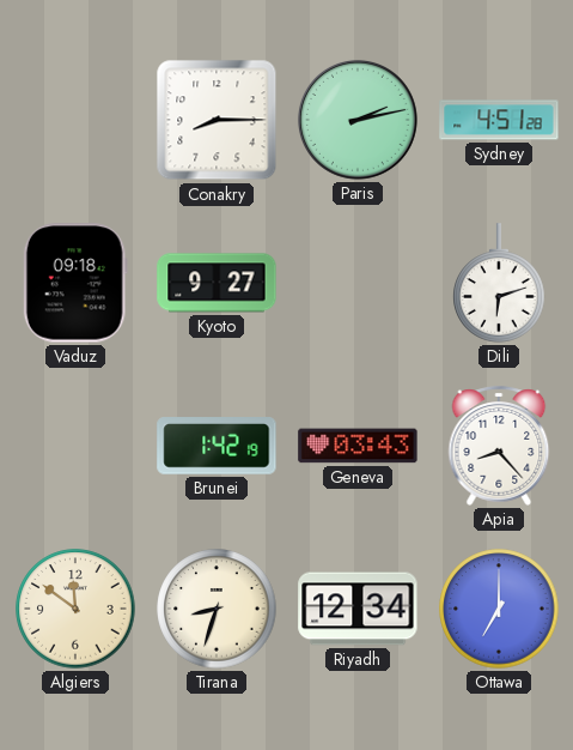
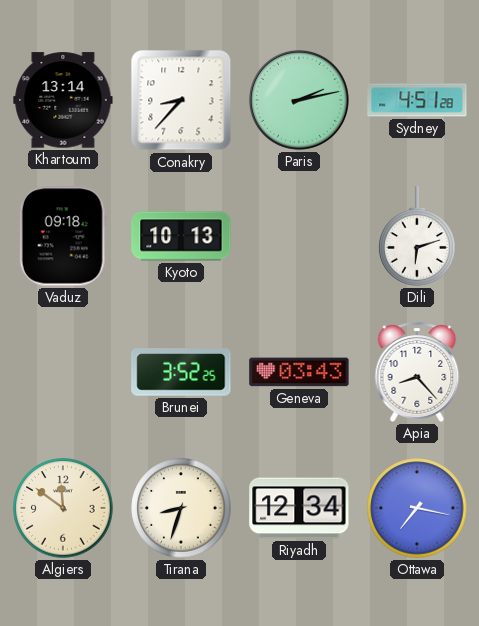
Khartoum: none -> 13:14 (63, 100)
Conakry: 8:15 -> 8:37 (181, 100)
Kyoto: 9:27 -> 10:13 (181, 236)
Brunei: 1:42 -> 3:52 (181, 372)
Ottawa: 7:00 -> 7:17 (417, 508)
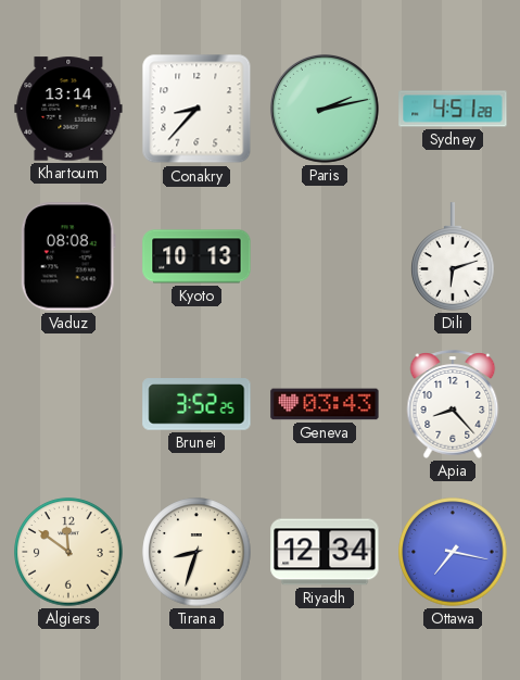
Vaduz: 09:18 -> 08:08 (68, 256)
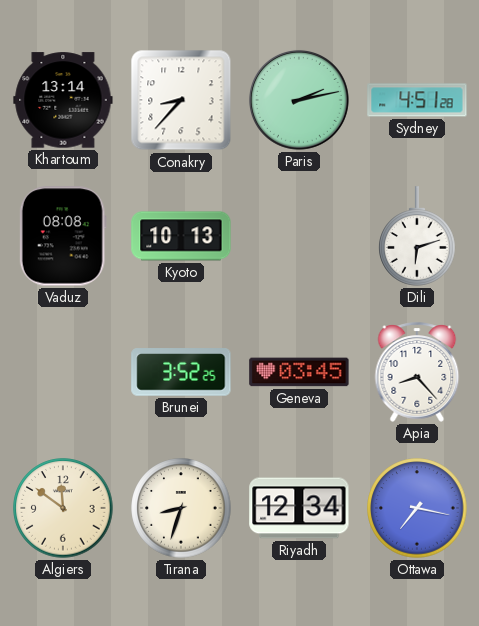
Geneva: 03:43 -> 03:45 (299, 372)
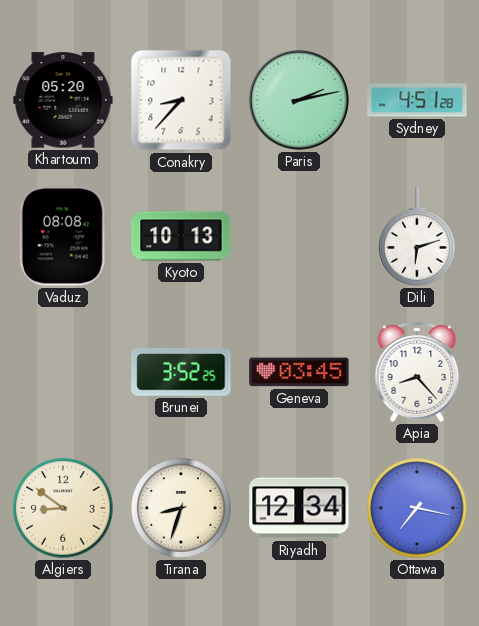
Khartoum: 13:14 -> 05:20 (63, 100)
Algiers: 11:51 -> 8:51 (63, 508)
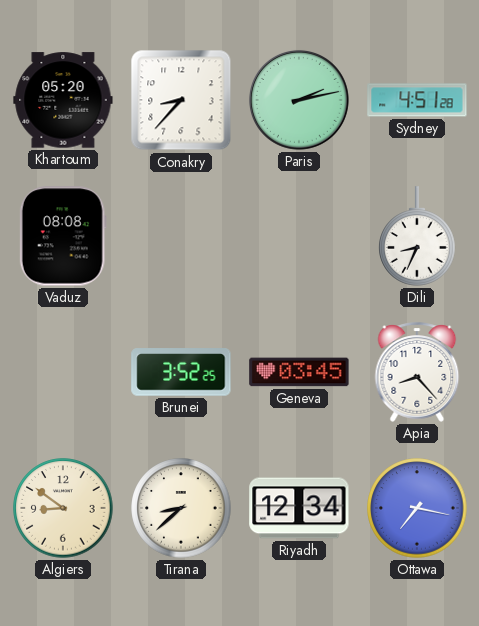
Kyoto: 10:13 -> none (181, 236)
Dili: 6:12 -> 8:34 (417, 236)
Tirana: 8:33 -> 8:38 (181, 508)
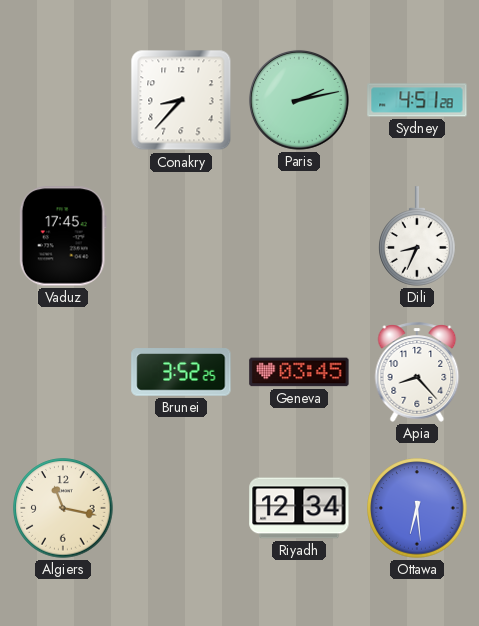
Khartoum: 05:20 -> none (63, 100)
Vaduz: 08:08 -> 17:45 (63, 236)
Algiers: 8:51 -> 11:17 (63, 508)
Tirana: 8:38 -> none (181, 508)
Ottawa: 7:17 -> 6:29 (417, 508)
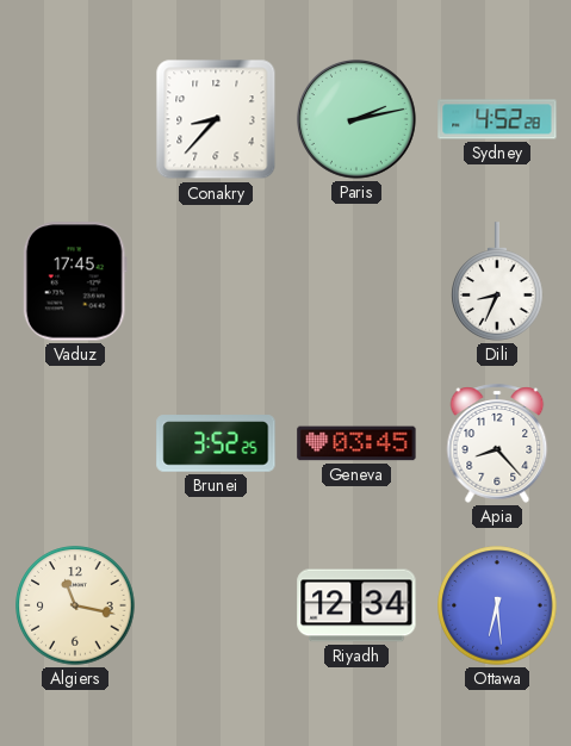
Sydney: 4:51 -> 4:52 (497, 119)
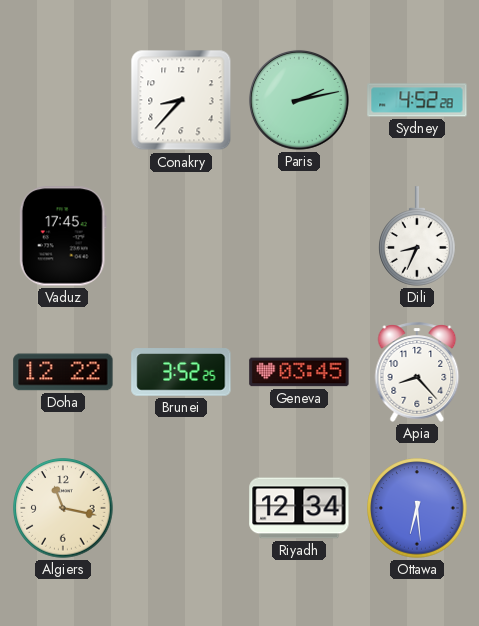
Doha: none -> 12:22 (63, 372)
